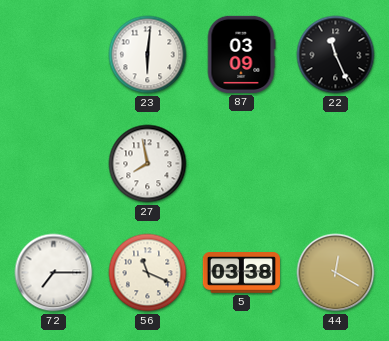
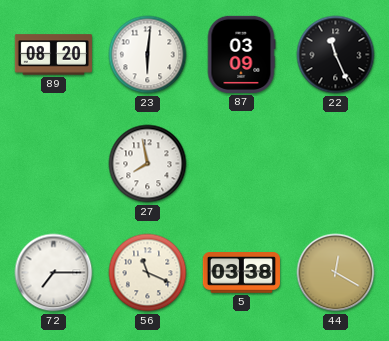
89: none -> 08:20 (53, 55)
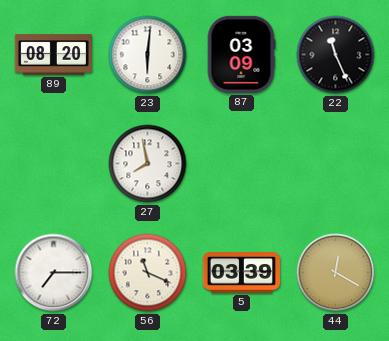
5: 03:38 -> 03:39 (241, 273)
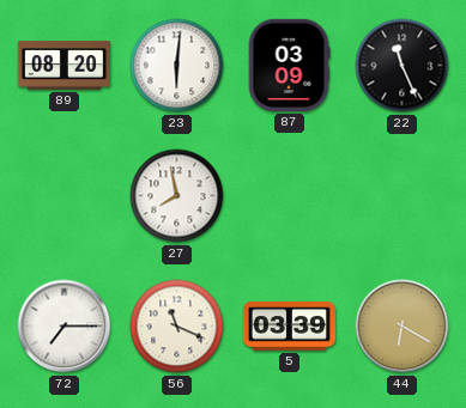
44: 12:20 -> 6:20 (403, 327)
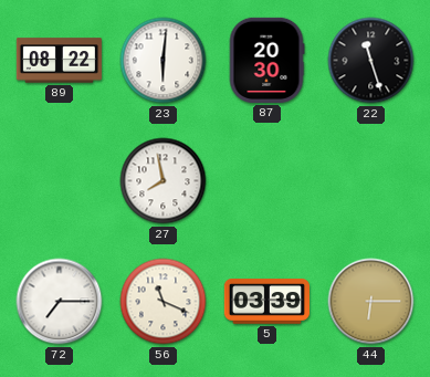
89: 08:20 -> 08:22 (59, 61)
87: 03:09 -> 20:30 (266, 60)
22: 11:26 -> 11:27 (371, 61)
44: 6:20 -> 6:15 (371, 302)
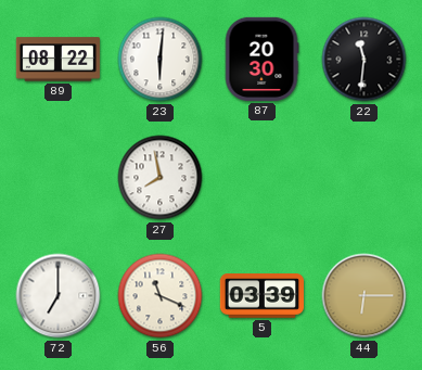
22: 11:27 -> 11:31 (365, 60)
72: 7:15 -> 7:00 (59, 296)
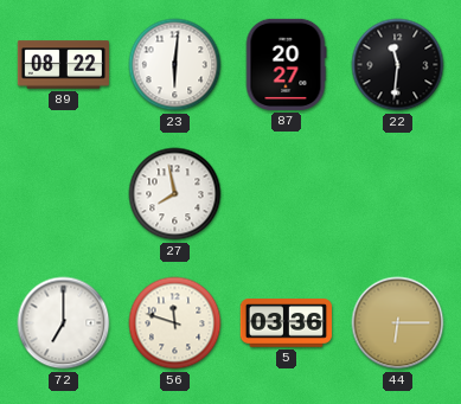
87: 20:30 -> 20:27 (286, 64)
56: 11:19 -> 11:48 (175, 323)
5: 03:39 -> 03:36 (286, 323)
